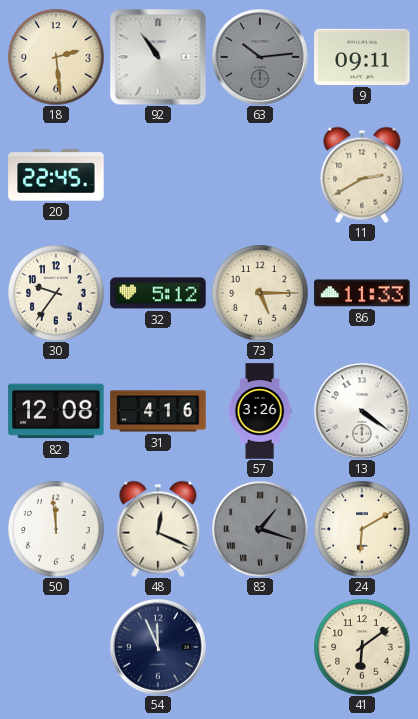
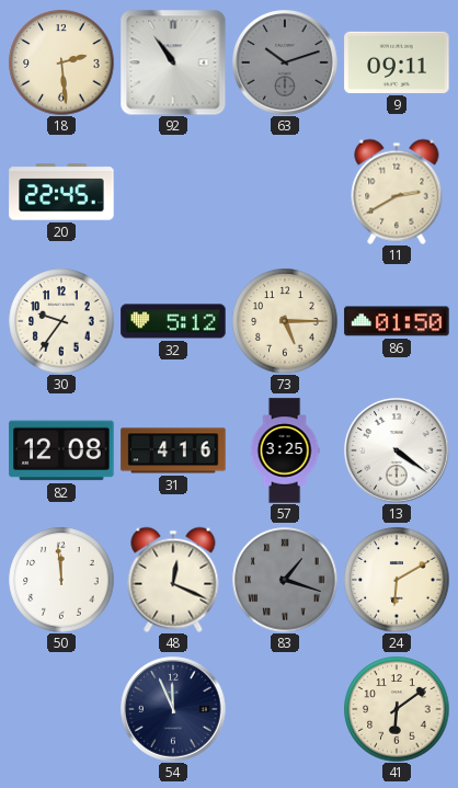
63: 10:14 -> 10:12 (285, 62)
86: 11:33 -> 01:50 (397, 321)
57: 3:26 -> 3:25 (285, 450)
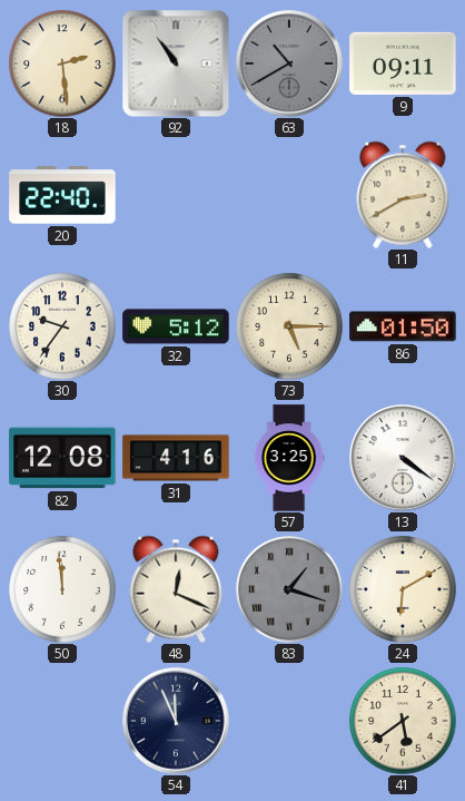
63: 10:12 -> 10:40 (289, 64)
20: 22:45 -> 22:40 (62, 195)
41: 6:09 -> 5:39 (403, 721)
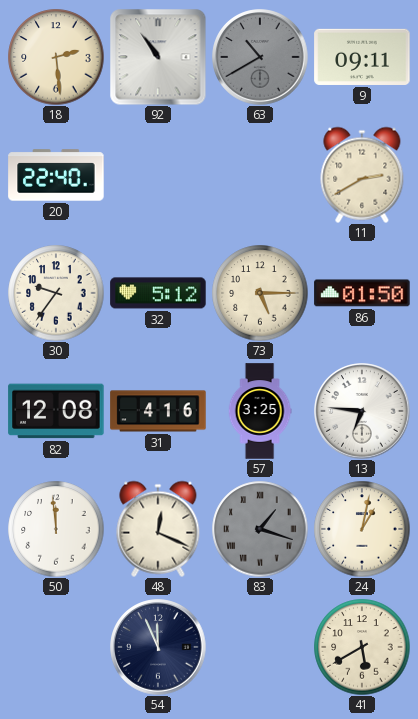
13: 4:21 -> 6:46 (362, 411)
24: 6:10 -> 1:02 (362, 529)
41: 5:39 -> 5:40 (362, 647)
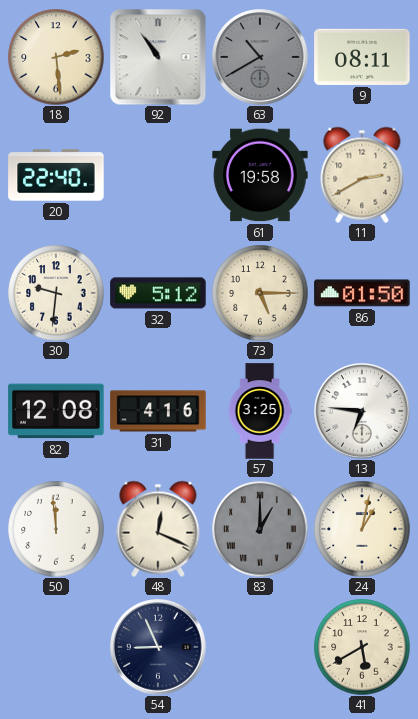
9: 09:11 -> 08:11 (362, 57)
61: none -> 19:58 (260, 175)
30: 9:36 -> 9:31 (56, 293)
83: 1:18 -> 1:00 (260, 529)
54: 11:56 -> 8:56 (158, 647)
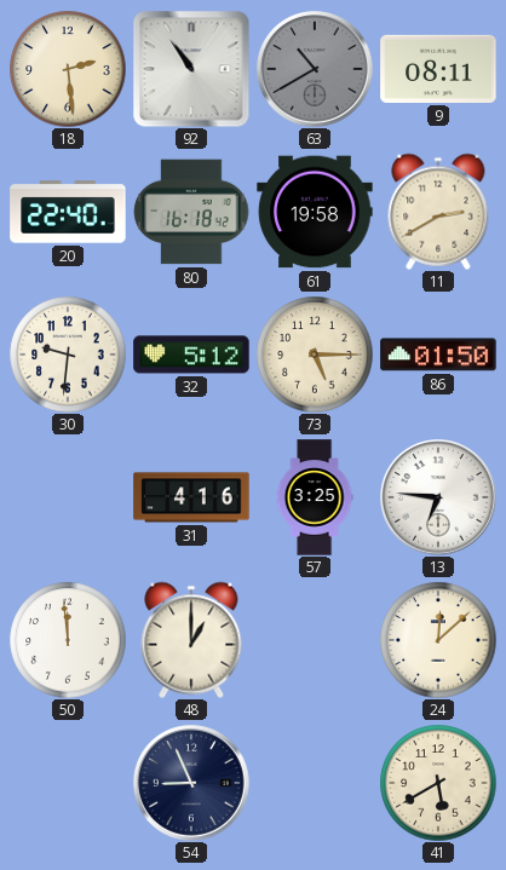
80: none -> 16:18 (191, 212)
82: 12:08 -> none (56, 411)
48: 12:19 -> 1:00 (191, 640)
83: 1:00 -> none (260, 529)
24: 1:02 -> 12:08 (438, 640)
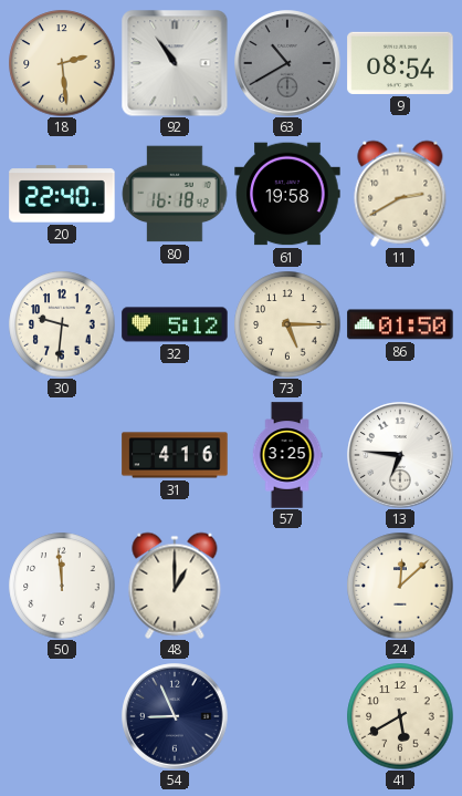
9: 08:11 -> 08:54 (400, 63)
